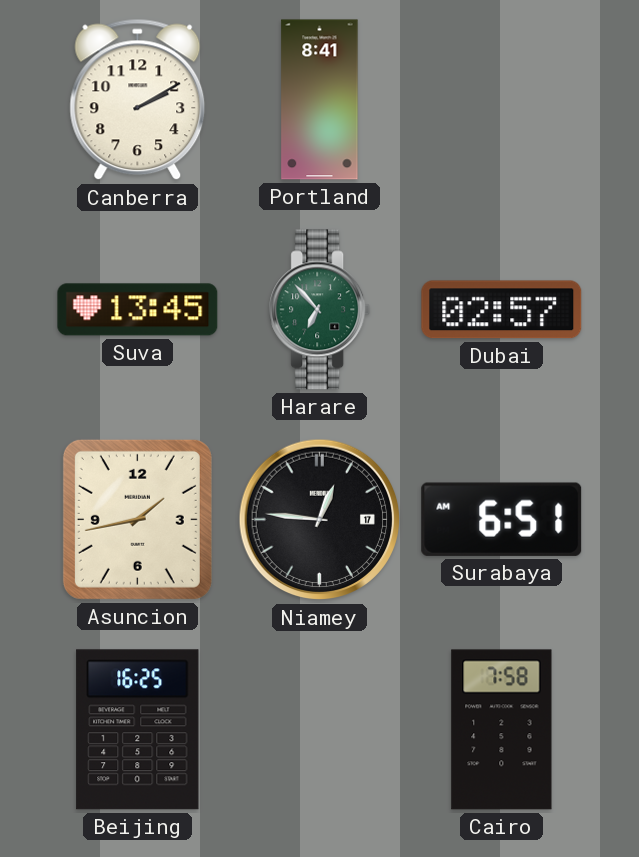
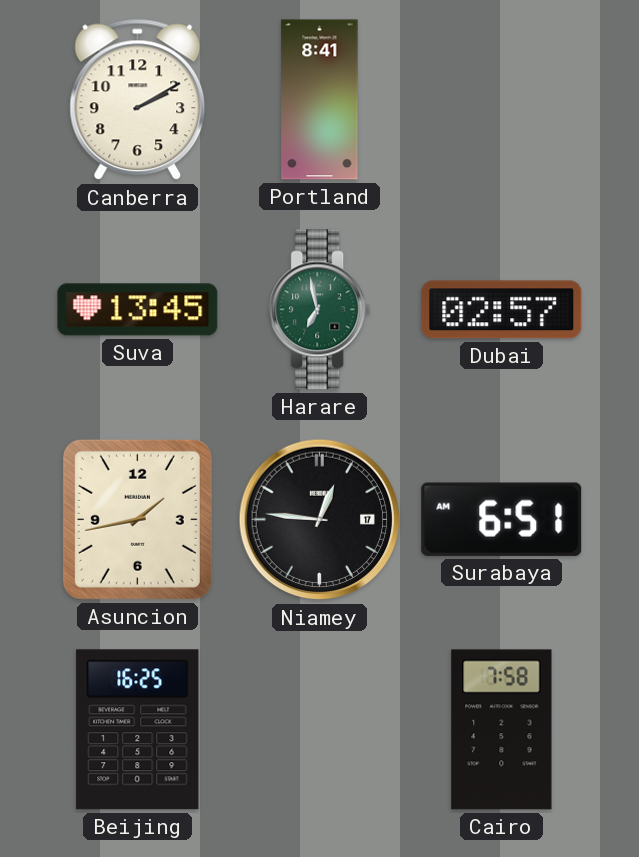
Harare: 6:53 -> 6:58 (320, 310)
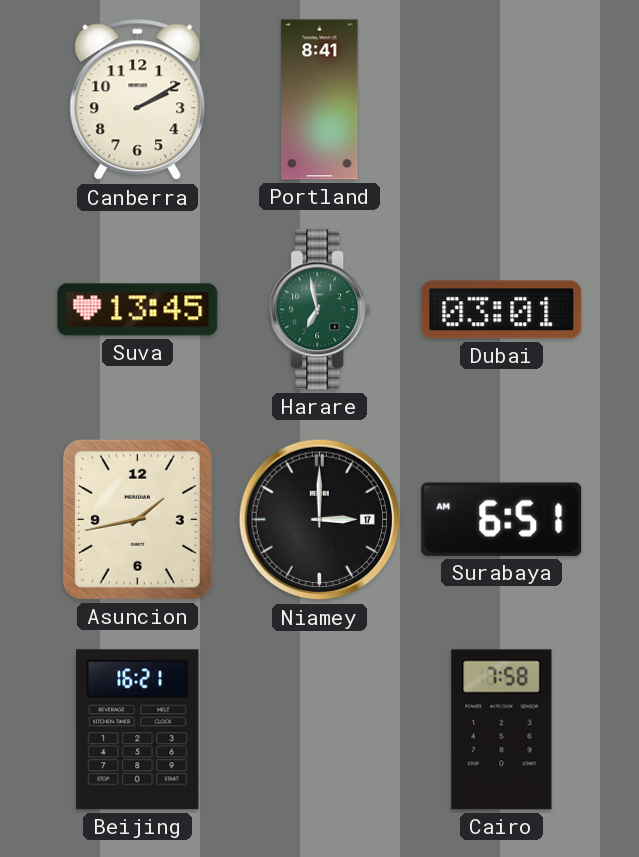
Dubai: 02:57 -> 03:01 (502, 310)
Niamey: 12:46 -> 3:00 (320, 520)
Beijing: 16:25 -> 16:21 (138, 730)
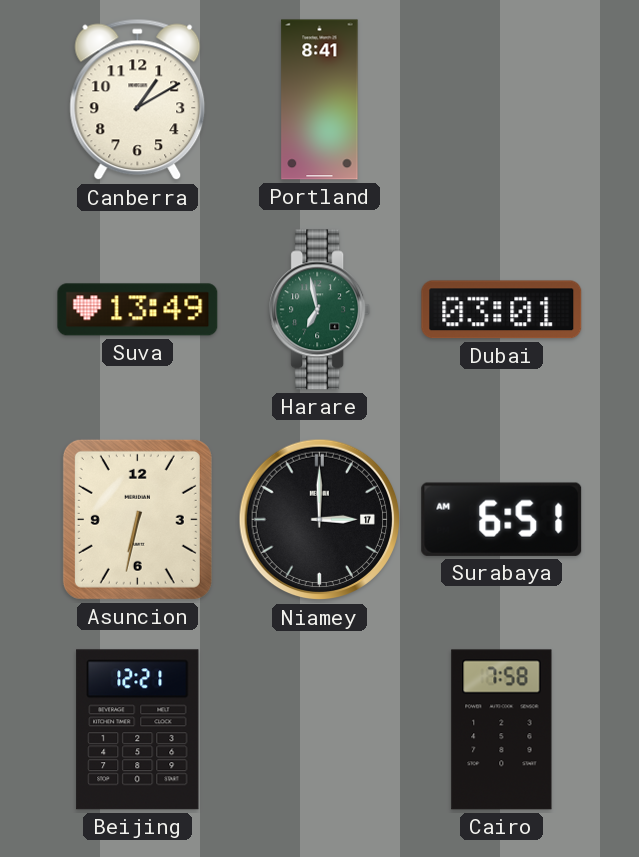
Canberra: 2:10 -> 1:10 (138, 100)
Suva: 13:45 -> 13:49 (138, 310)
Asuncion: 1:43 -> 6:32 (137, 519)
Beijing: 16:21 -> 12:21 (138, 730)
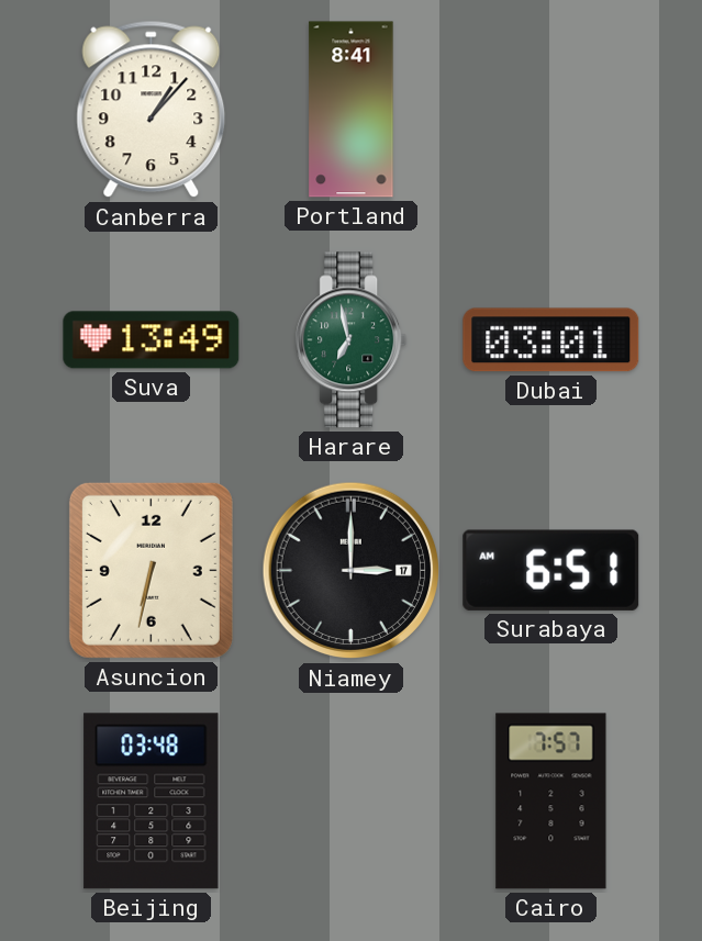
Canberra: 1:10 -> 1:07 (152, 110)
Beijing: 12:21 -> 03:48 (152, 802)
Cairo: 7:58 -> 7:57 (551, 802)
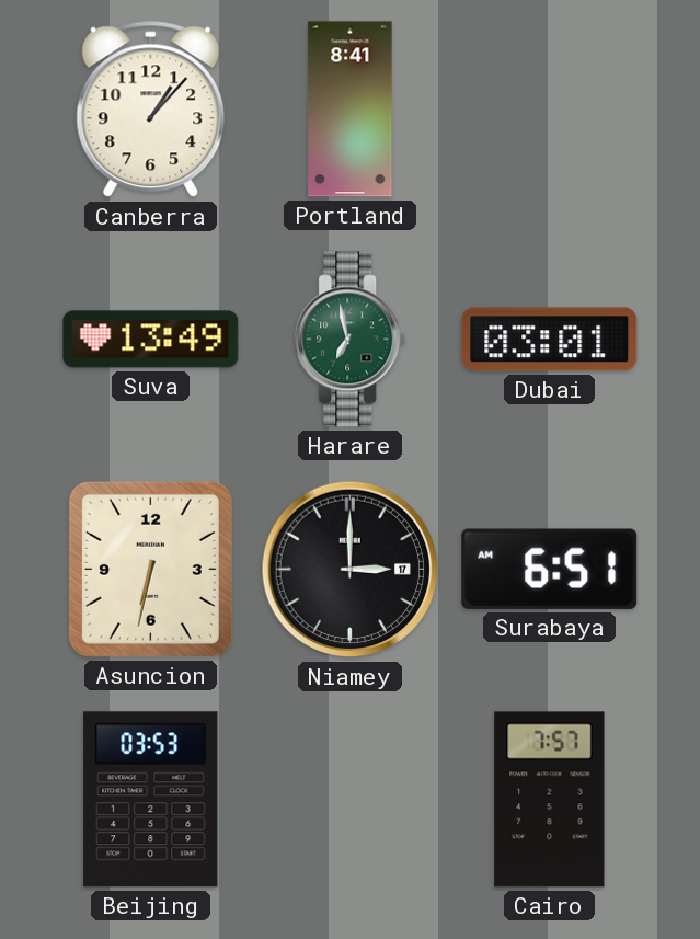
Beijing: 03:48 -> 03:53 (151, 800)
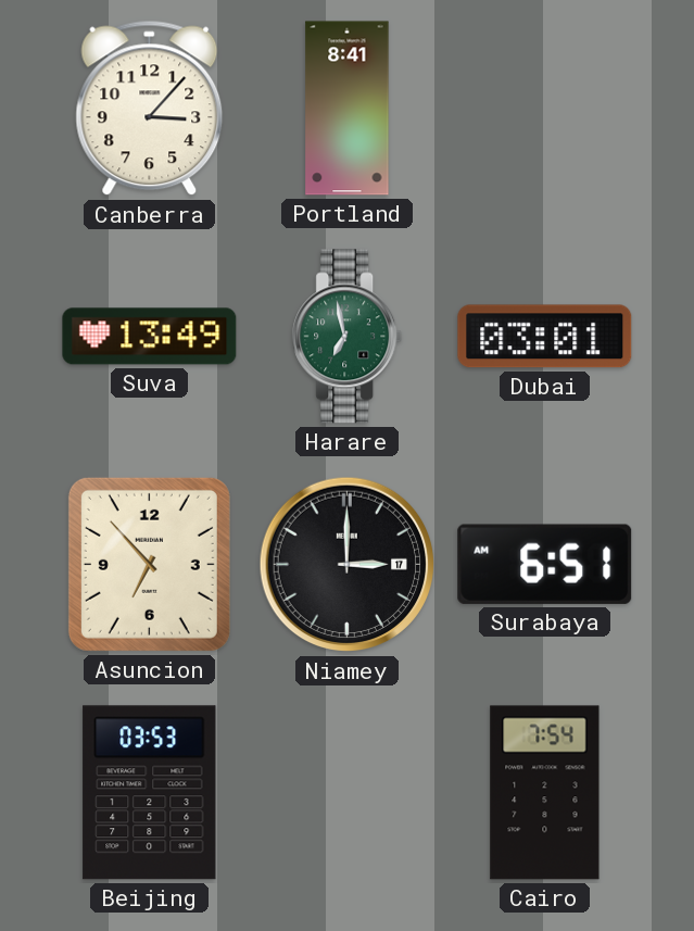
Canberra: 1:07 -> 3:07 (150, 109)
Asuncion: 6:32 -> 6:53 (149, 564)
Cairo: 7:57 -> 7:54 (545, 793)
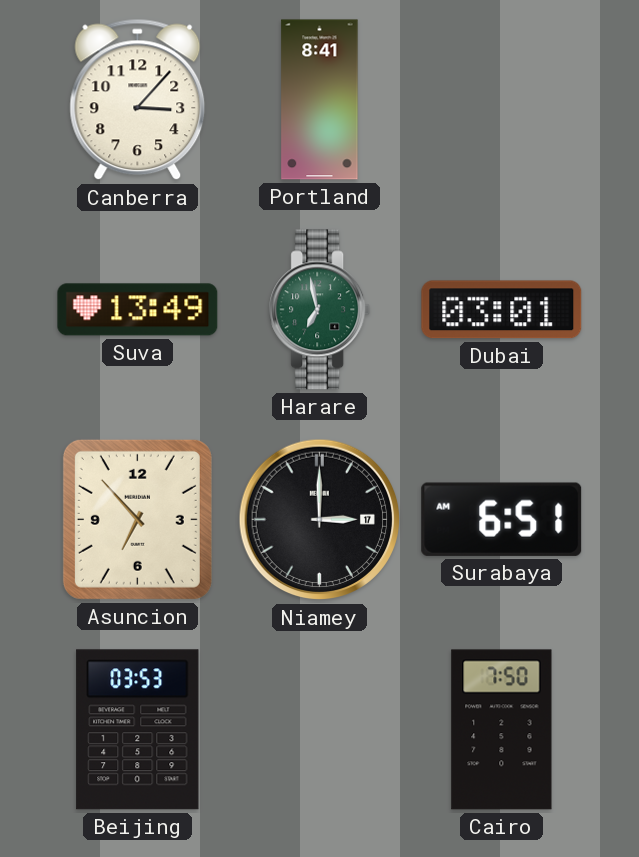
Cairo: 7:54 -> 7:50 (502, 730)
